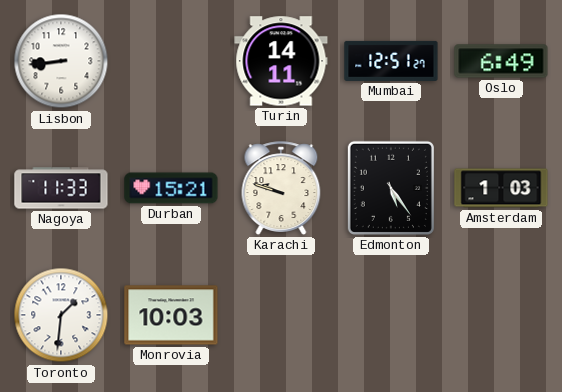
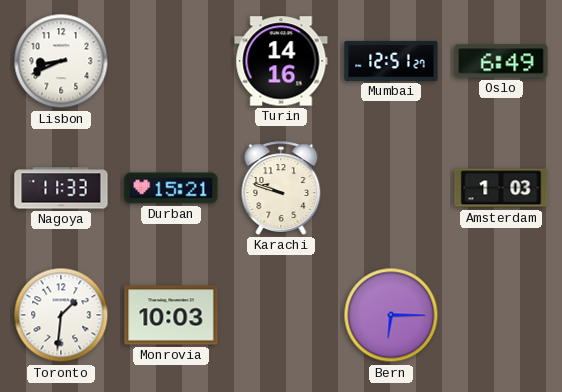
Lisbon: 8:44 -> 8:41 (61, 61)
Turin: 14:11 -> 14:16 (281, 61)
Edmonton: 5:24 -> none (391, 188)
Bern: none -> 6:15 (391, 315)
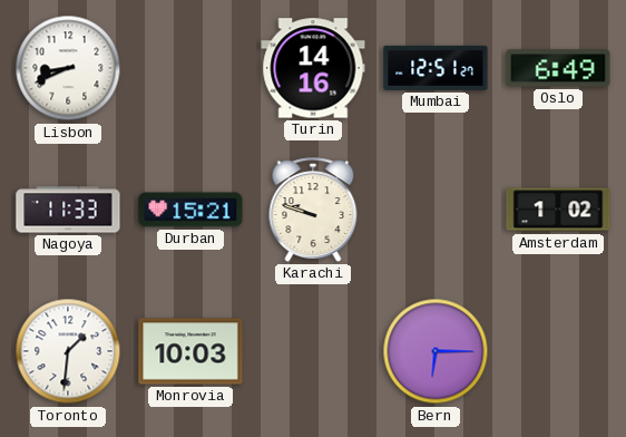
Amsterdam: 1:03 -> 1:02 (558, 210)
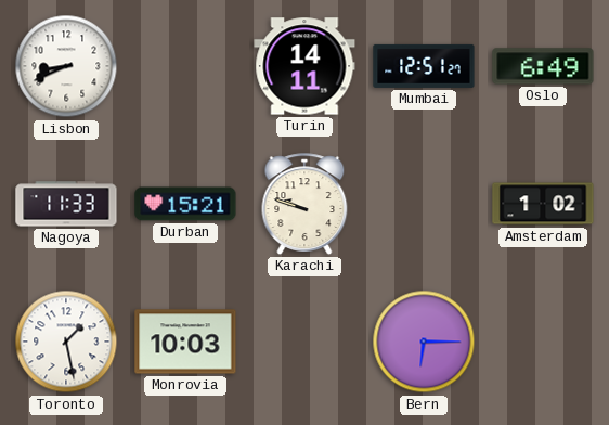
Turin: 14:16 -> 14:11 (304, 66)
Toronto: 1:31 -> 1:28 (66, 342)
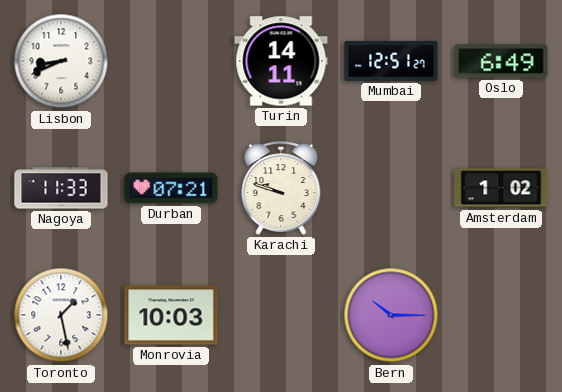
Durban: 15:21 -> 07:21 (171, 188)
Bern: 6:15 -> 10:15 (391, 315)
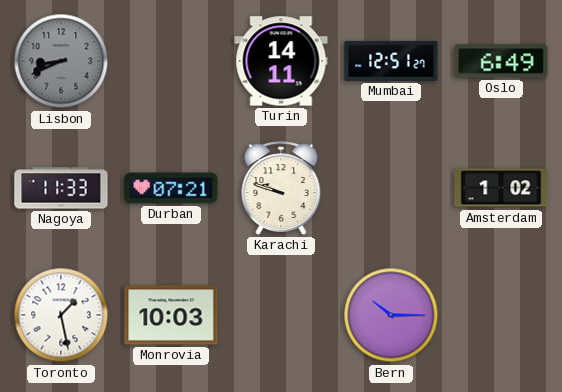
Lisbon dial: white -> grey (61, 61)
